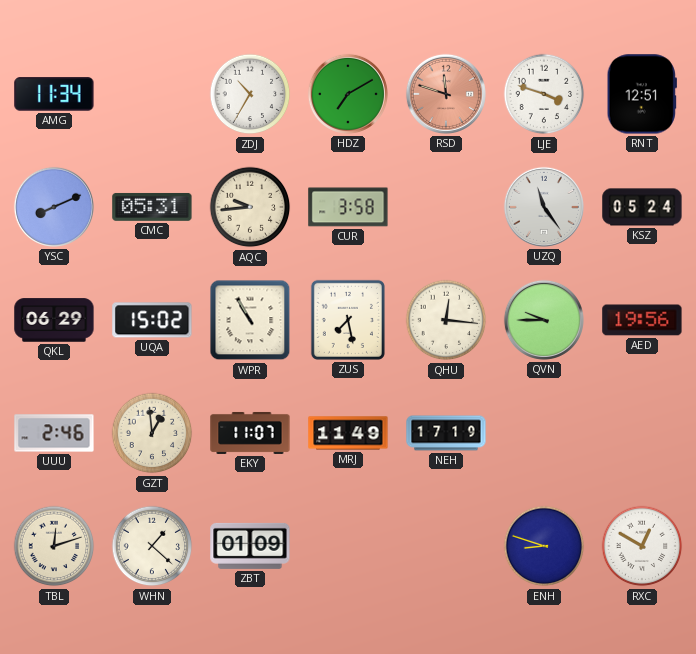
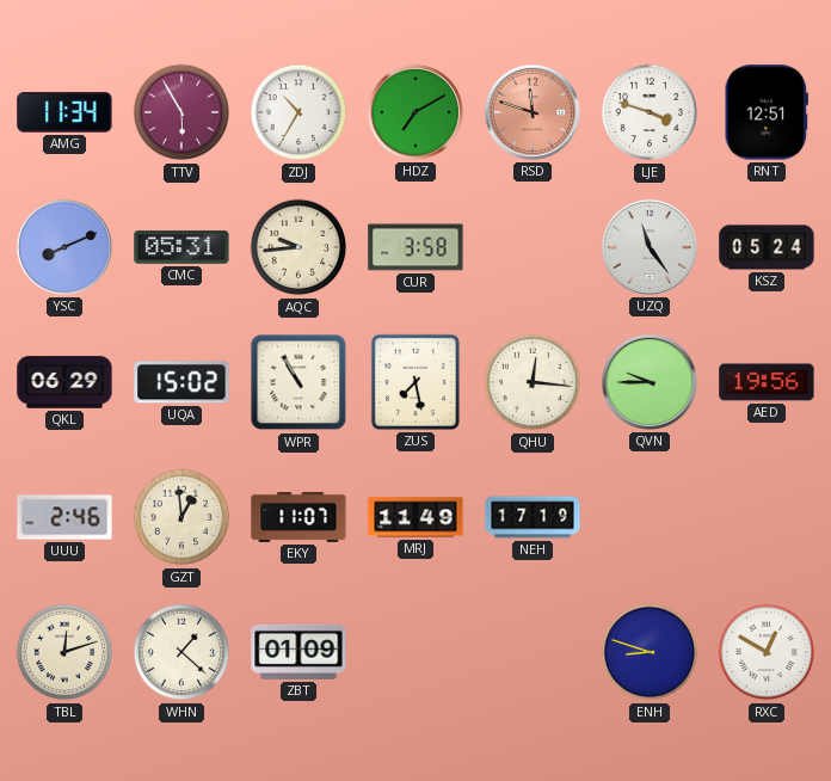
TTV: none -> 5:55 (181, 112)
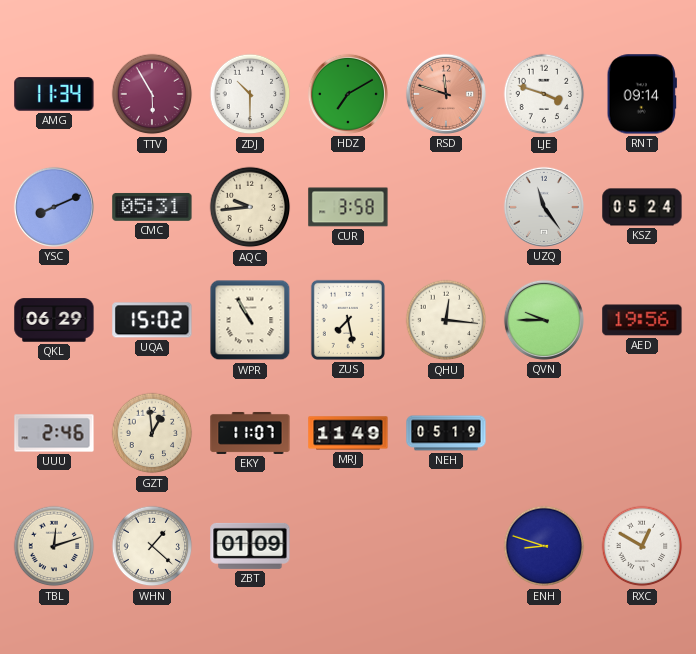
ZDJ: 10:35 -> 10:30 (250, 94)
RNT: 12:51 -> 09:14 (642, 94)
NEH: 17:19 -> 05:19 (446, 433)
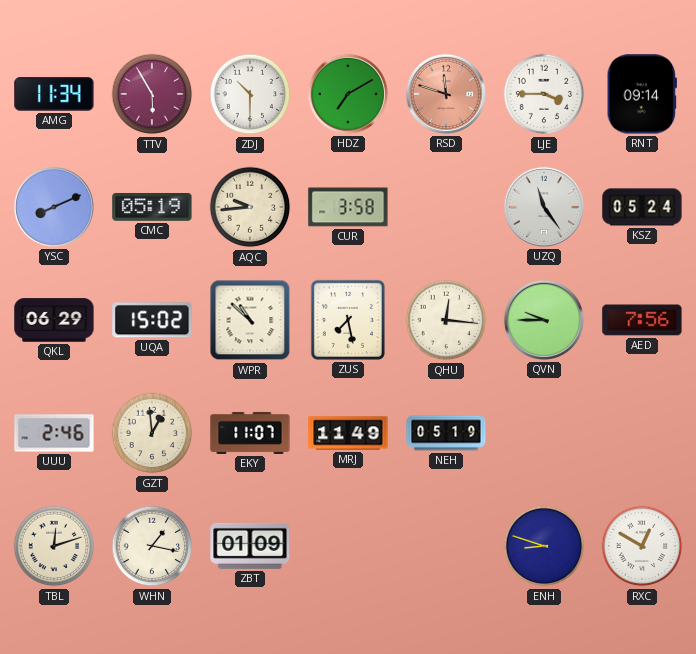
LJE: 3:48 -> 3:45 (544, 94)
CMC: 05:31 -> 05:19 (152, 207)
WPR: 10:55 -> 10:52 (250, 320)
AED: 19:56 -> 7:56 (642, 320)
WHN: 1:22 -> 1:17 (152, 546)
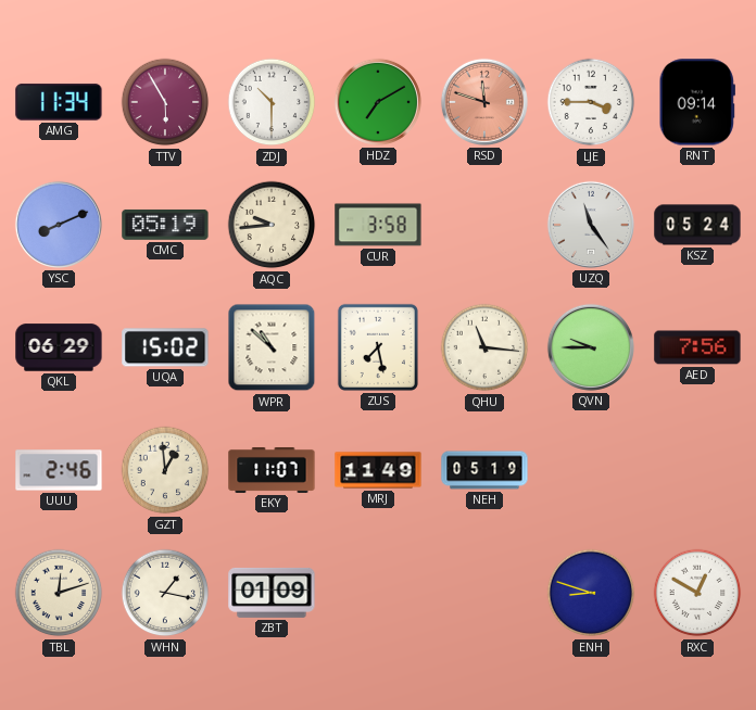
QHU: 12:16 -> 11:16 (484, 347)
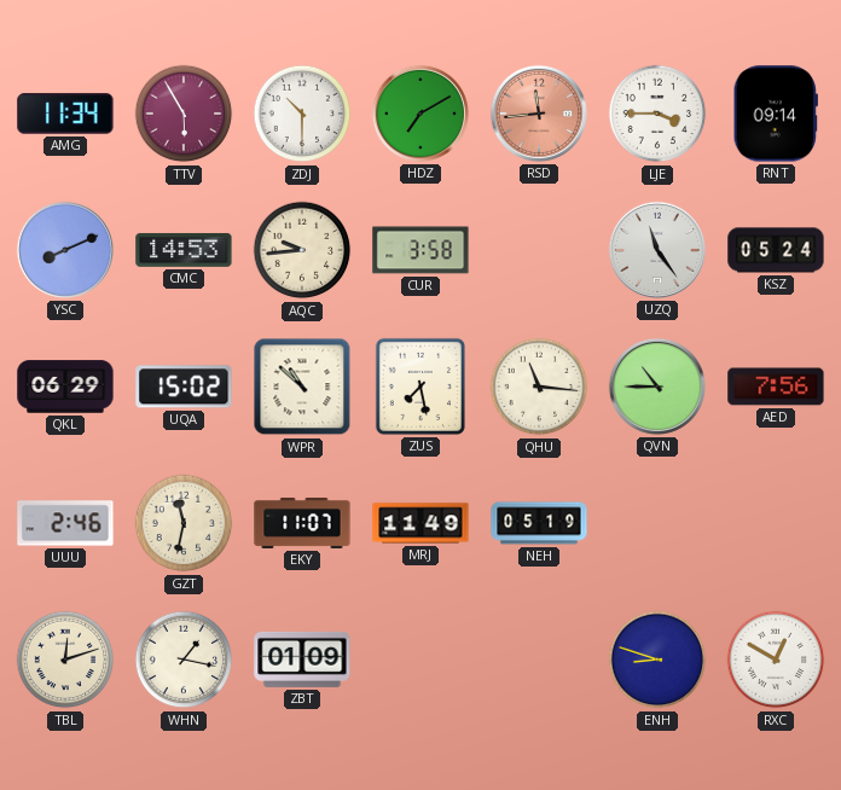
RSD: 11:48 -> 11:44 (539, 114)
CMC: 05:19 -> 14:53 (184, 250)
QVN: 9:45 -> 10:45 (657, 387)
GZT: 12:59 -> 11:32 (184, 523)
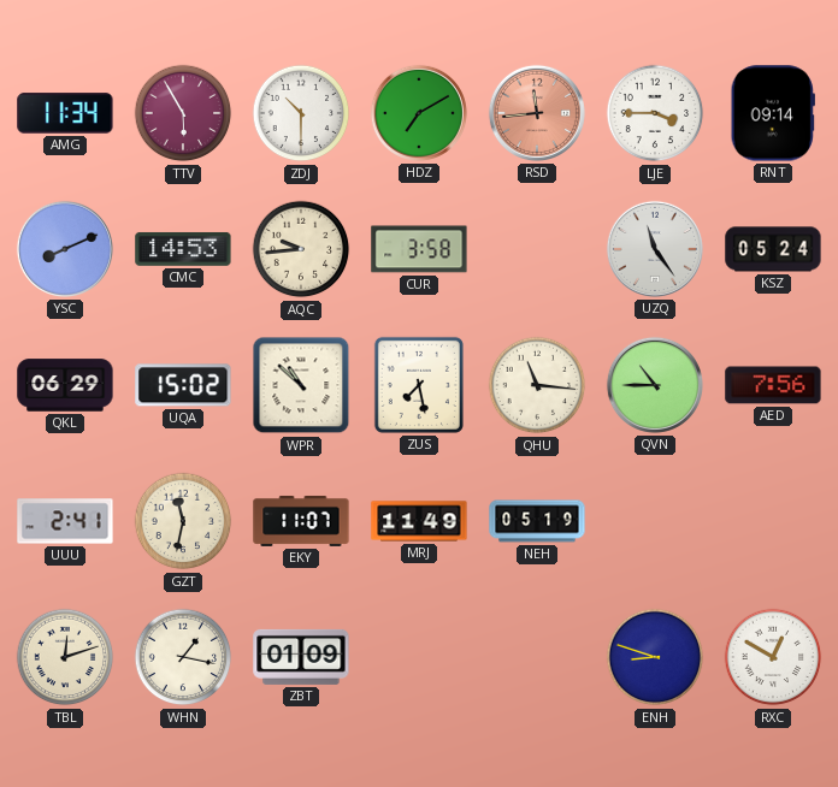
UUU: 2:46 -> 2:41 (65, 521)
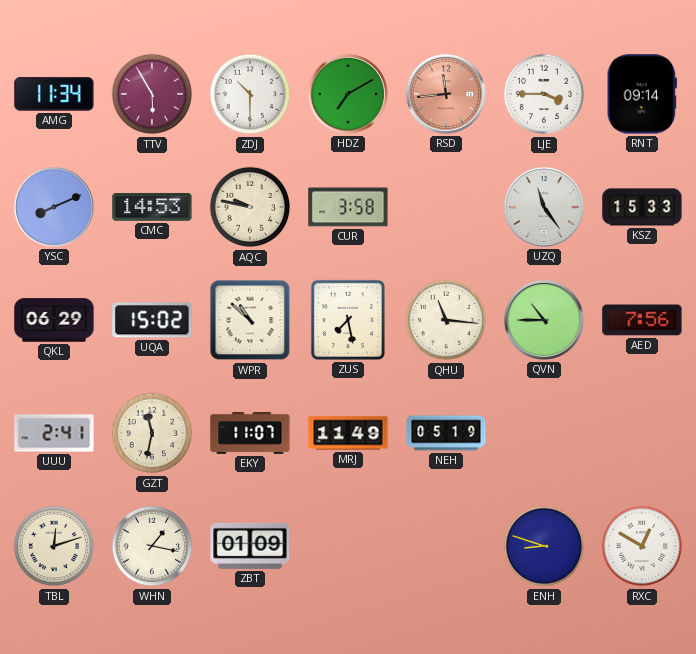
AQC: 9:44 -> 9:47 (250, 207)
KSZ: 05:24 -> 15:33 (642, 207)
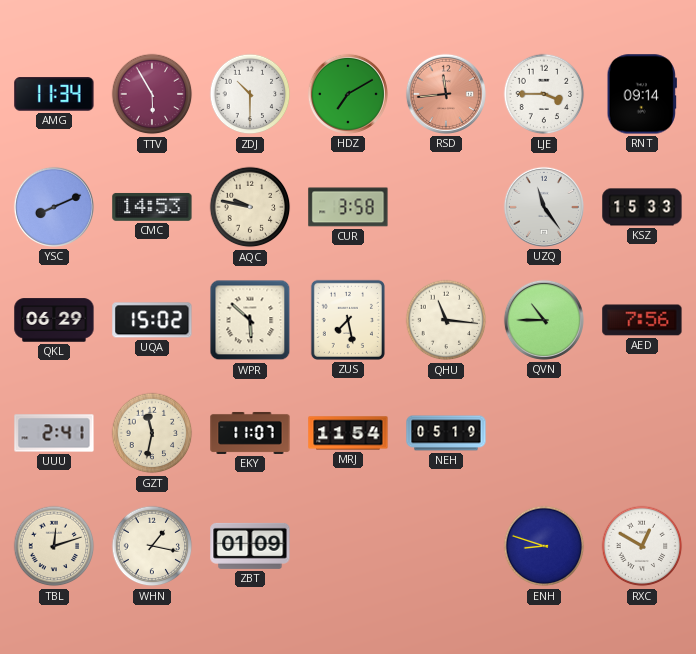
WPR: 10:52 -> 5:52 (250, 320)
MRJ: 11:49 -> 11:54 (348, 433)
